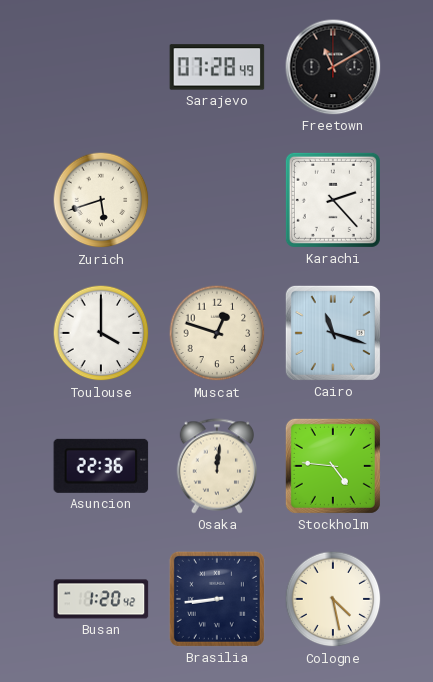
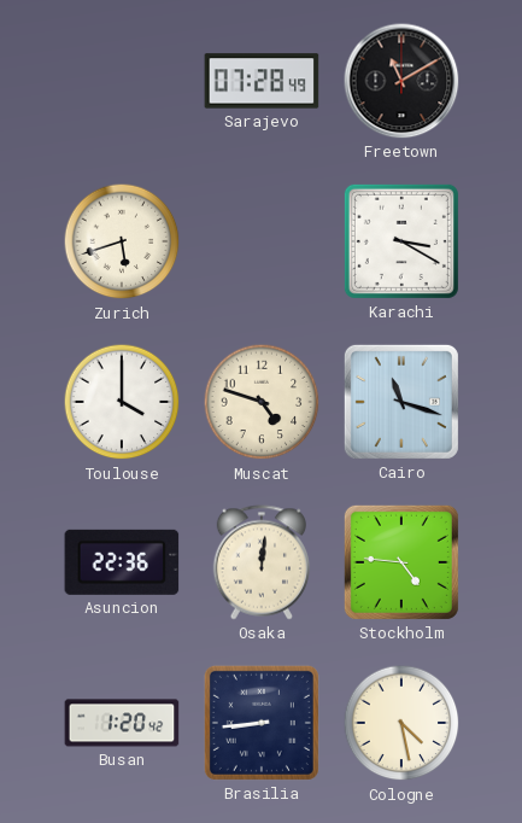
Karachi: 2:23 -> 3:20 (401, 241)
Muscat: 12:48 -> 4:48 (262, 402)
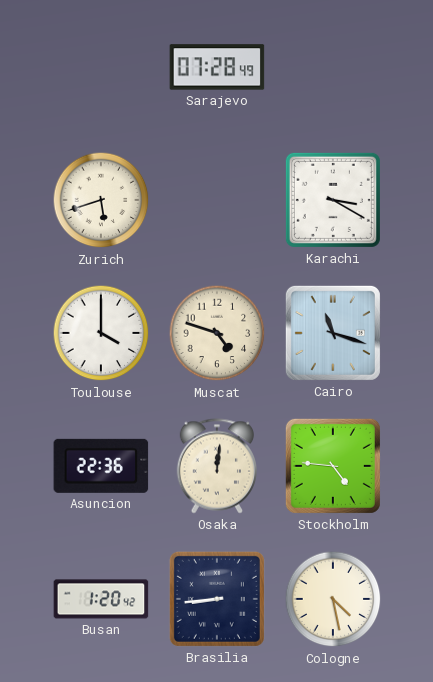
Freetown: 11:10 -> none (401, 81)
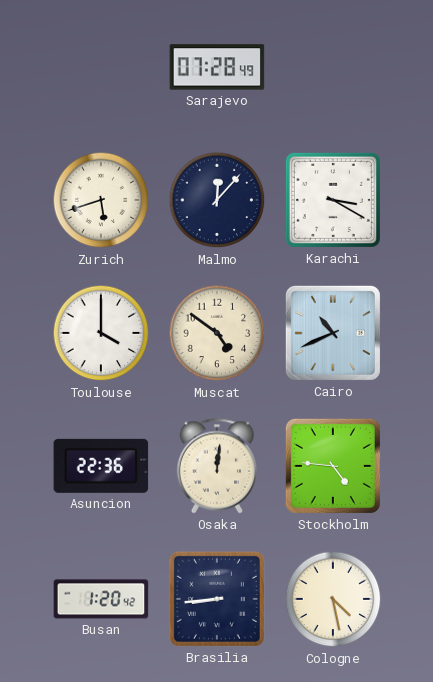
Malmo: none -> 12:07 (217, 200)
Muscat: 4:48 -> 4:51 (217, 333)
Cairo: 11:18 -> 10:41 (333, 333)
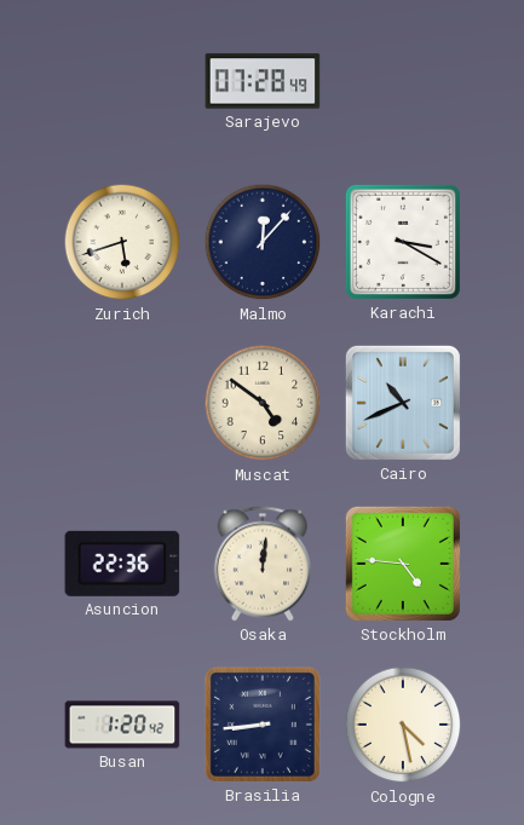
Toulouse: 4:00 -> none (101, 333)
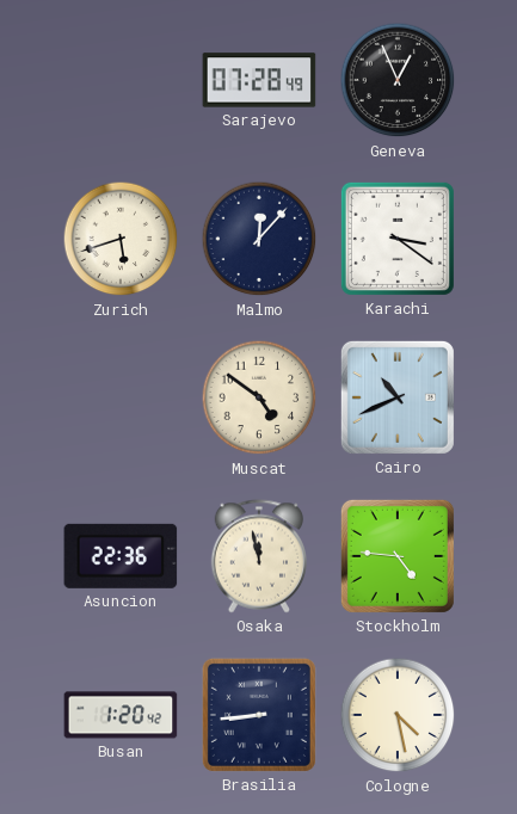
Geneva: none -> 12:56 (398, 80)
Karachi: 3:20 -> 3:21 (398, 239)
Osaka: 12:01 -> 11:58 (258, 556)
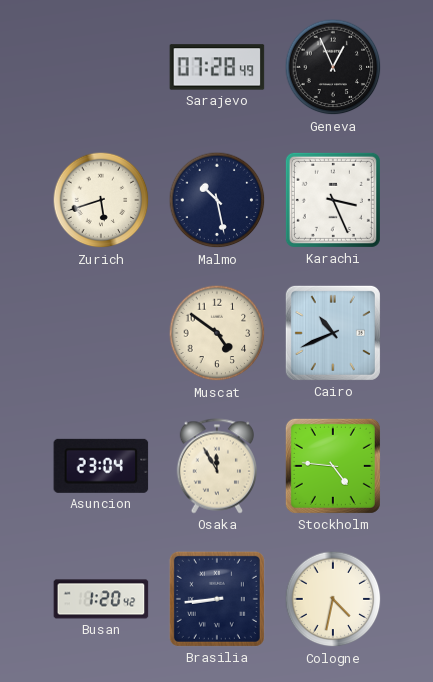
Malmo: 12:07 -> 10:28 (217, 200)
Karachi: 3:21 -> 3:26 (333, 200)
Asuncion: 22:36 -> 23:04 (101, 466)
Osaka: 11:58 -> 11:55 (216, 466)
Cologne: 4:28 -> 4:32 (333, 599)
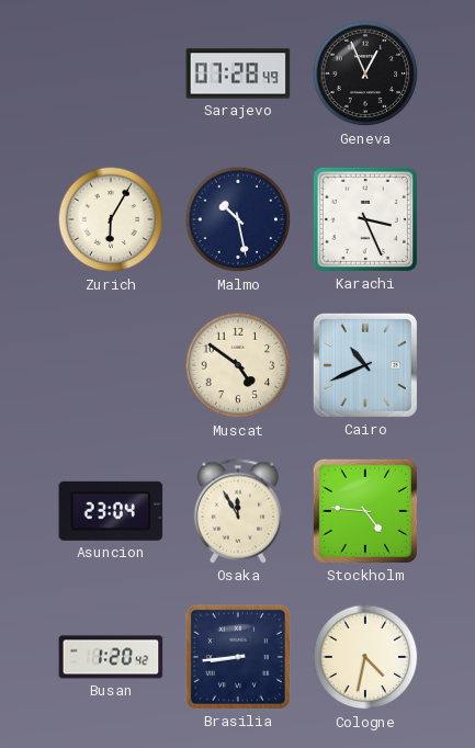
Zurich: 5:42 -> 6:05 (111, 219)
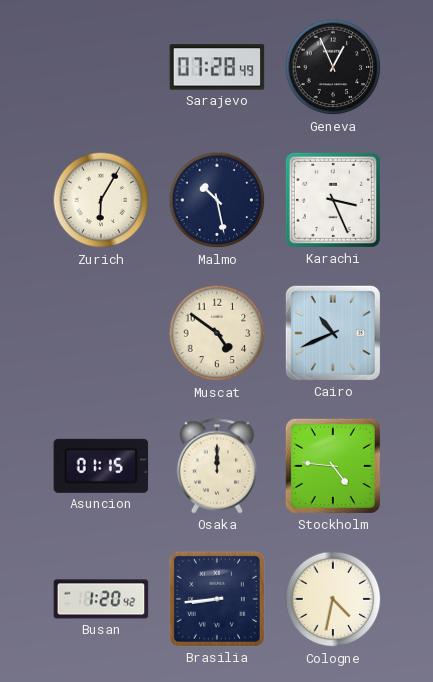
Asuncion: 23:04 -> 01:15 (101, 466)
Osaka: 11:55 -> 12:00 (216, 466)
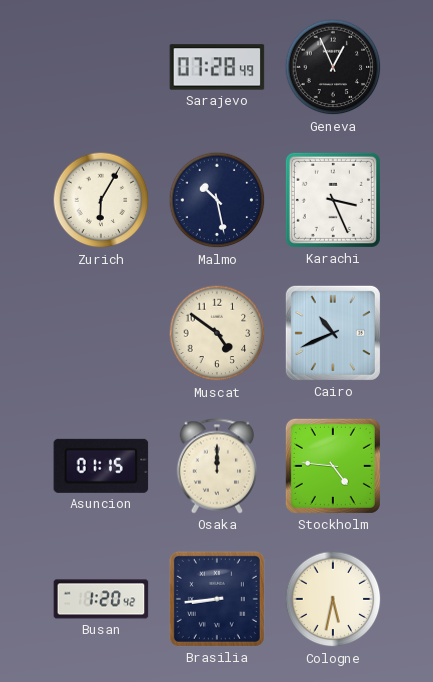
Cologne: 4:32 -> 5:32 (333, 599)
